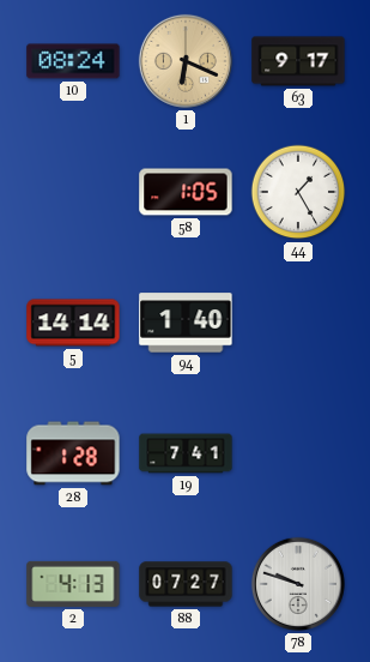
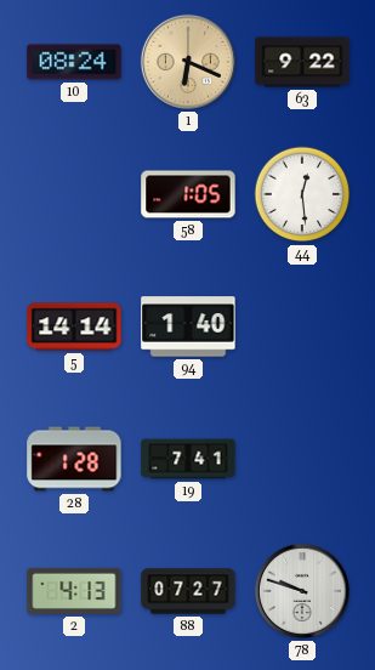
63: 9:17 -> 9:22 (302, 62)
44: 1:25 -> 12:29 (302, 194)
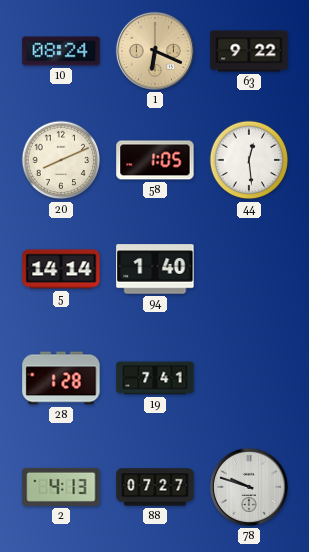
20: none -> 8:11 (61, 160)
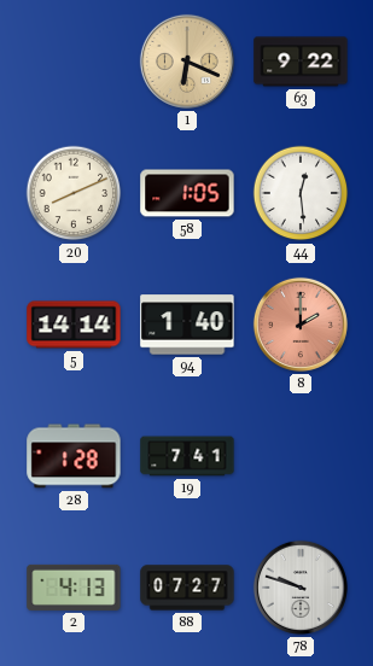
10: 08:24 -> none (61, 51)
8: none -> 2:00 (301, 325)
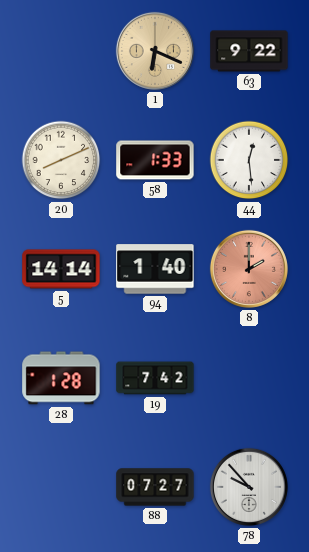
58: 1:05 -> 1:33 (155, 160)
19: 7:41 -> 7:42 (155, 378)
2: 4:13 -> none (74, 588)
78: 9:48 -> 9:53 (249, 487)
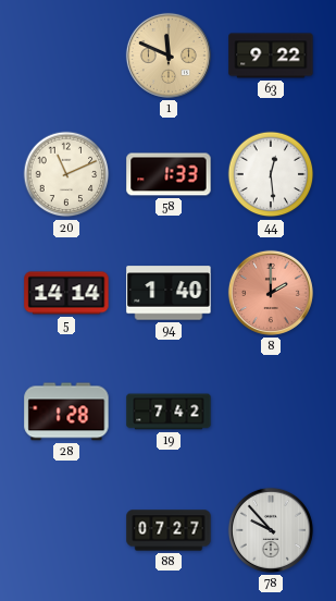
1: 6:19 -> 11:49 (169, 56)
20: 8:11 -> 11:11 (66, 174)
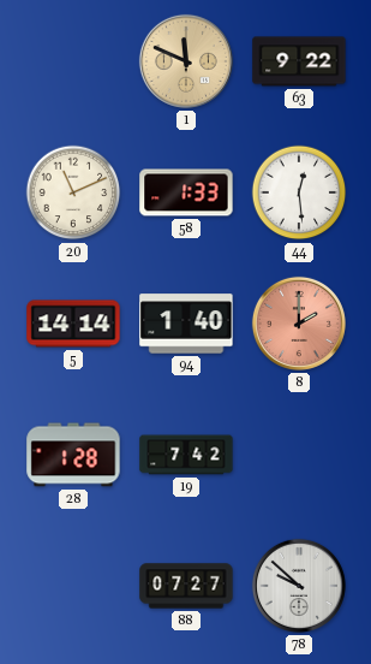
78: 9:53 -> 9:52 (299, 586)
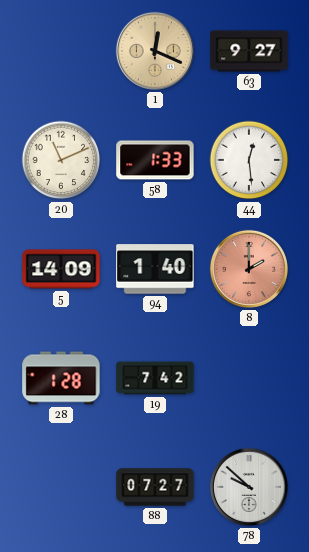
1: 11:49 -> 12:19 (155, 51)
63: 9:22 -> 9:27 (249, 51)
5: 14:14 -> 14:09 (61, 269)
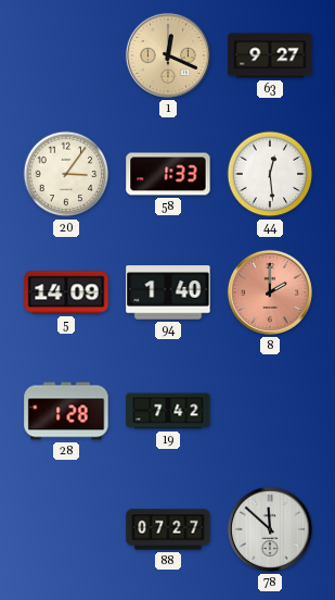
20: 11:11 -> 3:06 (66, 174)
78: 9:52 -> 11:52 (270, 529)
